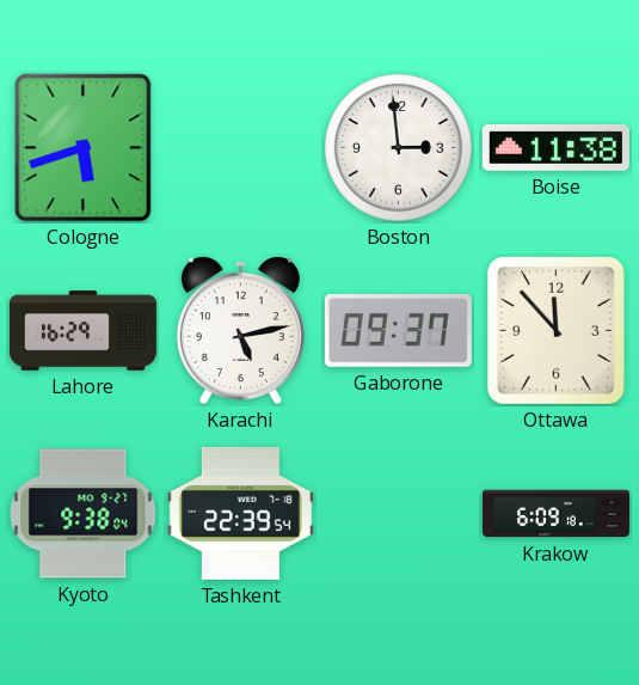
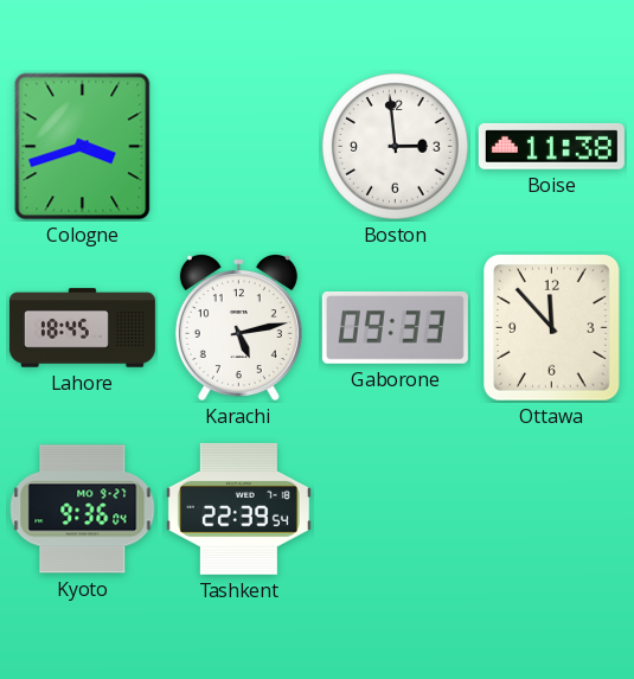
Cologne: 5:42 -> 3:42 (83, 147)
Lahore: 16:29 -> 18:45 (82, 328)
Gaborone: 09:37 -> 09:33 (395, 327)
Kyoto: 9:38 -> 9:36 (83, 510)
Krakow: 6:09 -> none (555, 514)
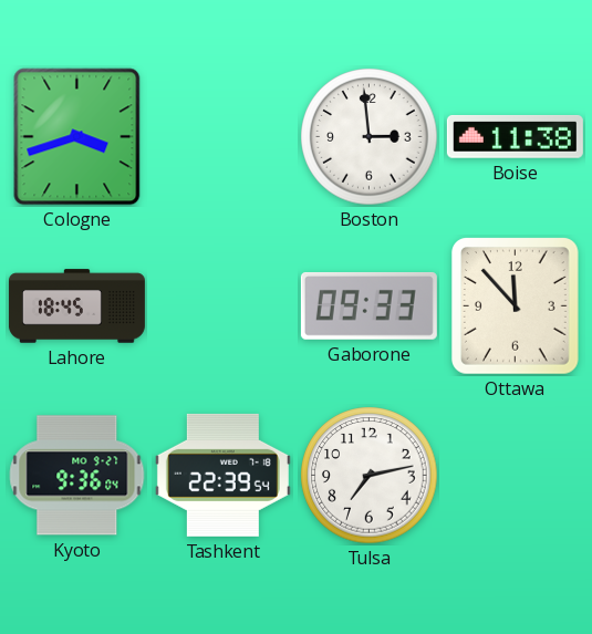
Karachi: 5:13 -> none (238, 327)
Tulsa: none -> 7:13 (370, 476)
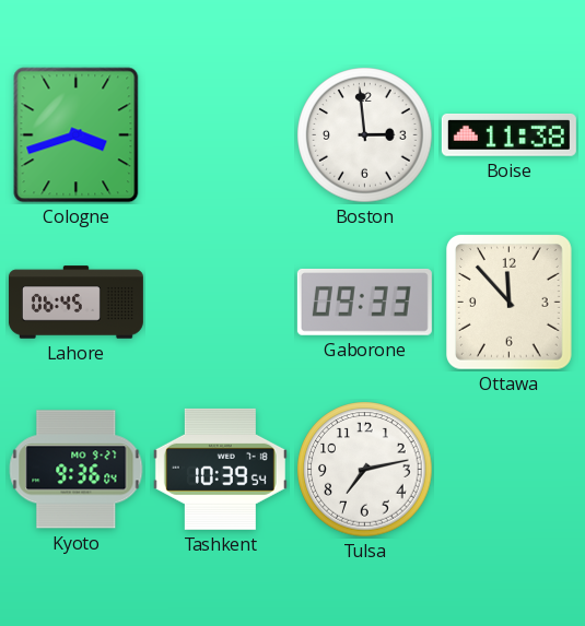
Lahore: 18:45 -> 06:45 (75, 303)
Tashkent: 22:39 -> 10:39 (220, 469)
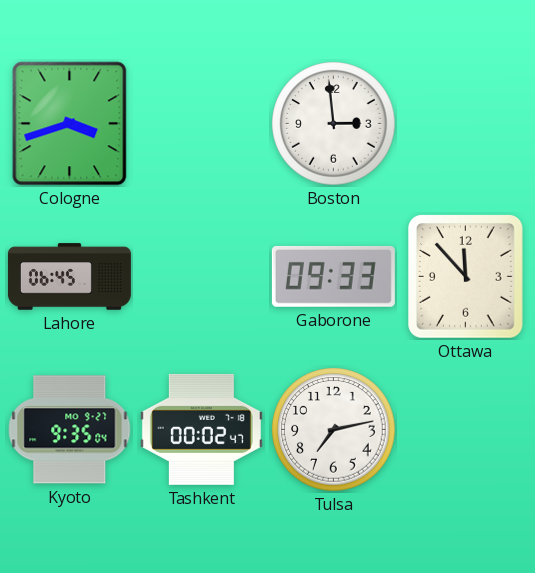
Boise: 11:38 -> none (508, 134)
Kyoto: 9:36 -> 9:35 (70, 430)
Tashkent: 10:39 -> 00:02 (201, 429)
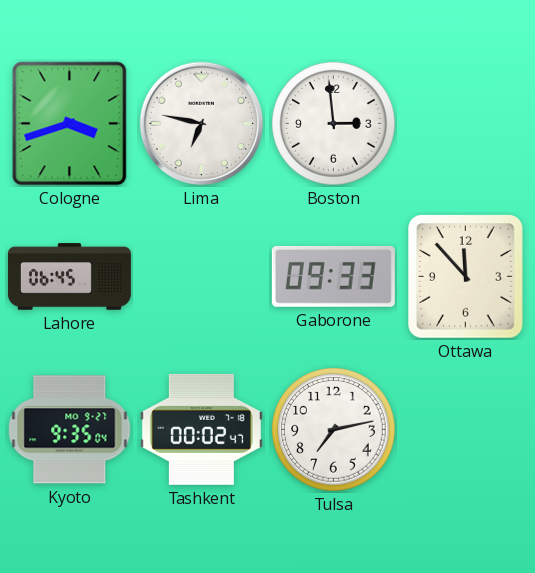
Lima: none -> 6:47 (202, 124)
